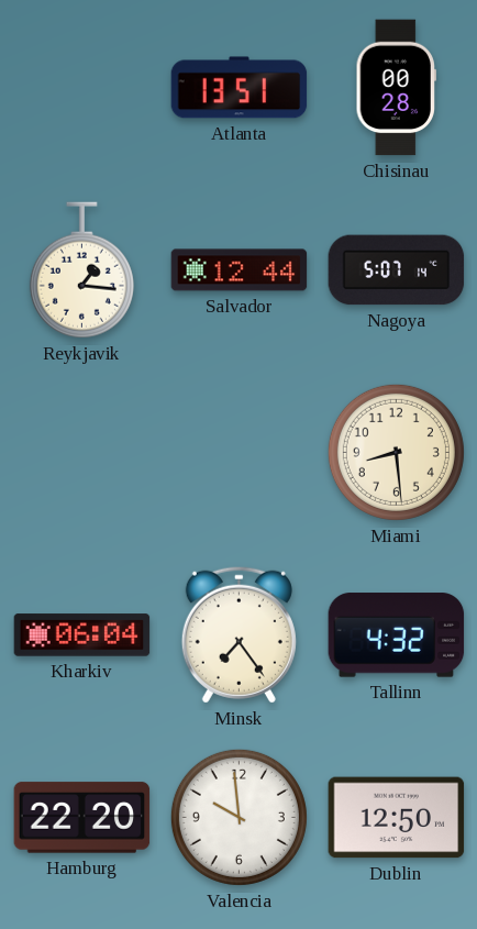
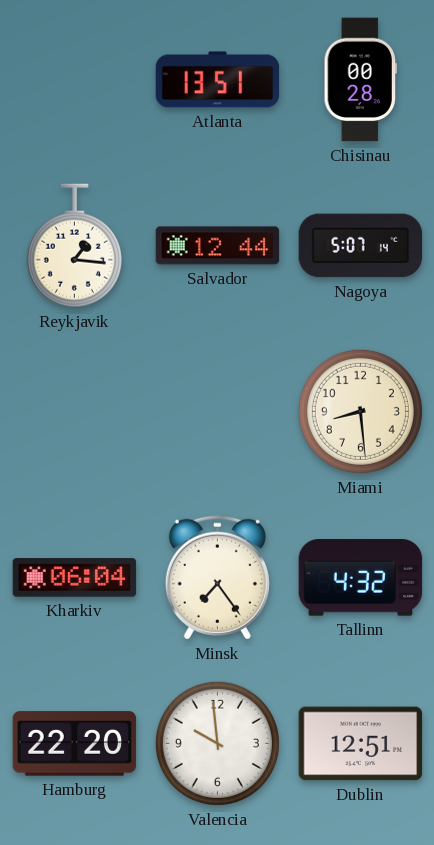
Dublin: 12:50 -> 12:51 (361, 744)
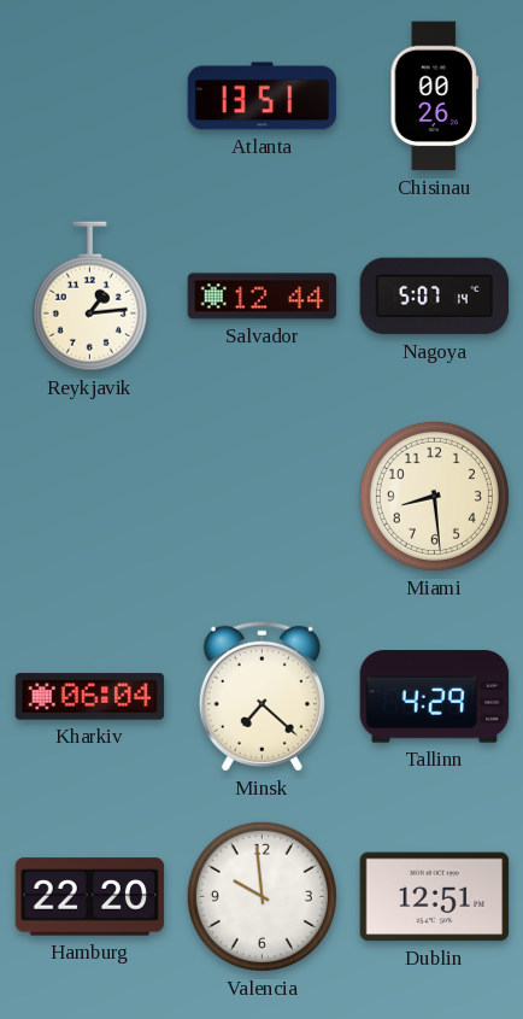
Chisinau: 00:28 -> 00:26 (434, 96)
Reykjavik: 1:16 -> 1:14 (89, 297)
Minsk: 7:24 -> 7:22 (261, 696)
Tallinn: 4:32 -> 4:29 (435, 697)
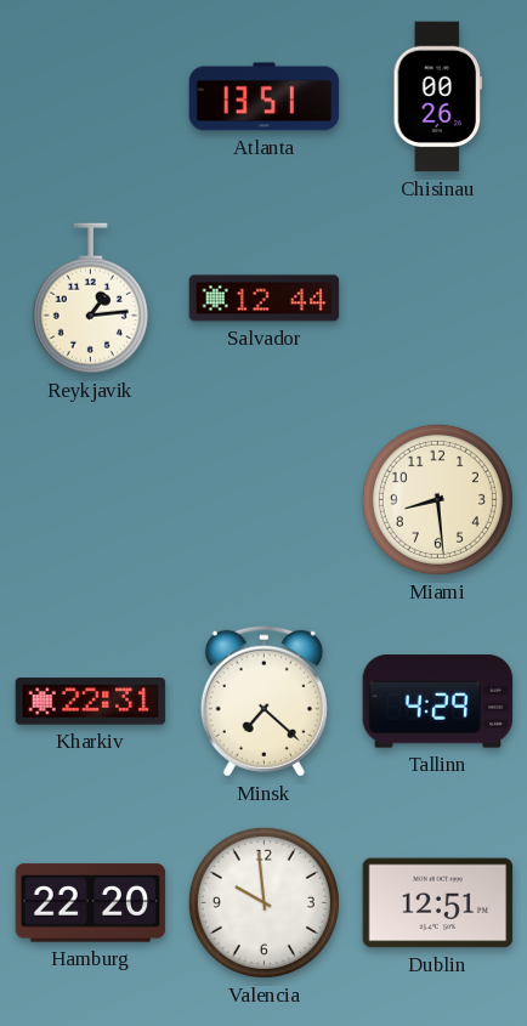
Nagoya: 5:07 -> none (435, 297)
Kharkiv: 06:04 -> 22:31 (91, 702)
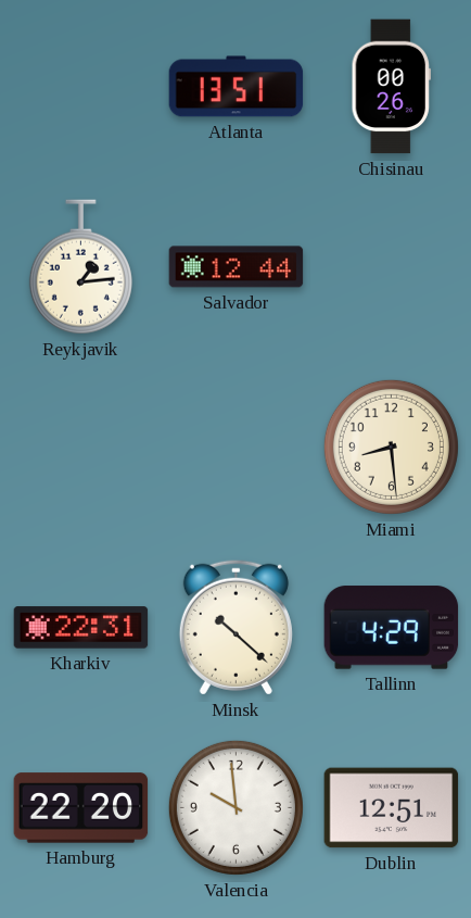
Minsk: 7:22 -> 10:22 (235, 627)
